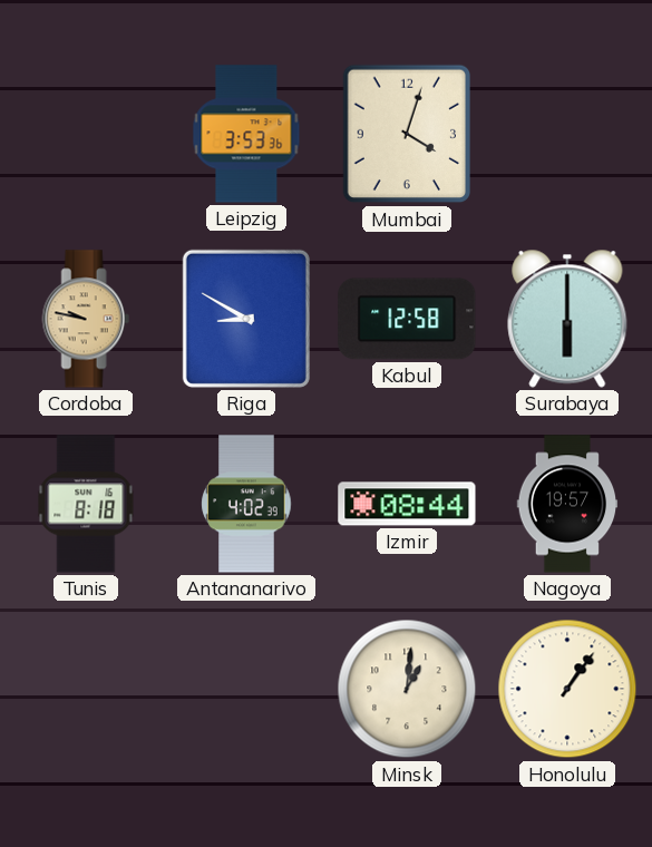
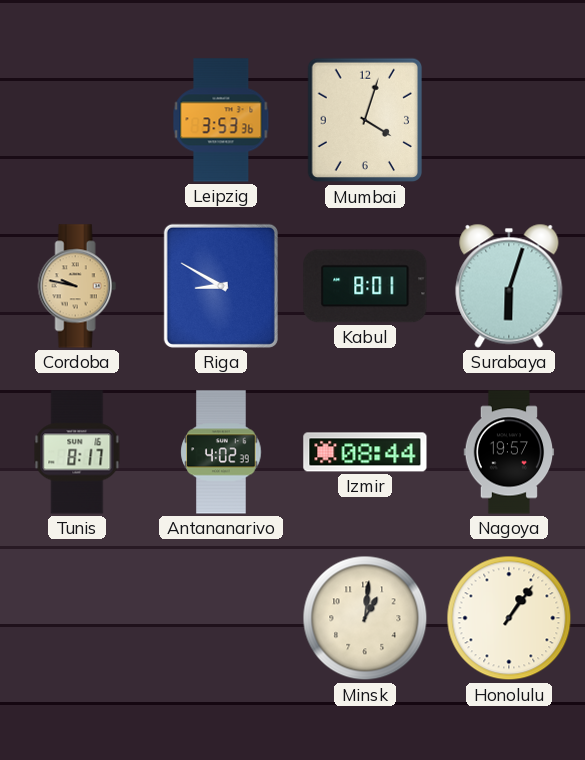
Kabul: 12:58 -> 8:01 (365, 286)
Surabaya: 6:00 -> 6:03 (509, 286)
Tunis: 8:18 -> 8:17 (77, 452)
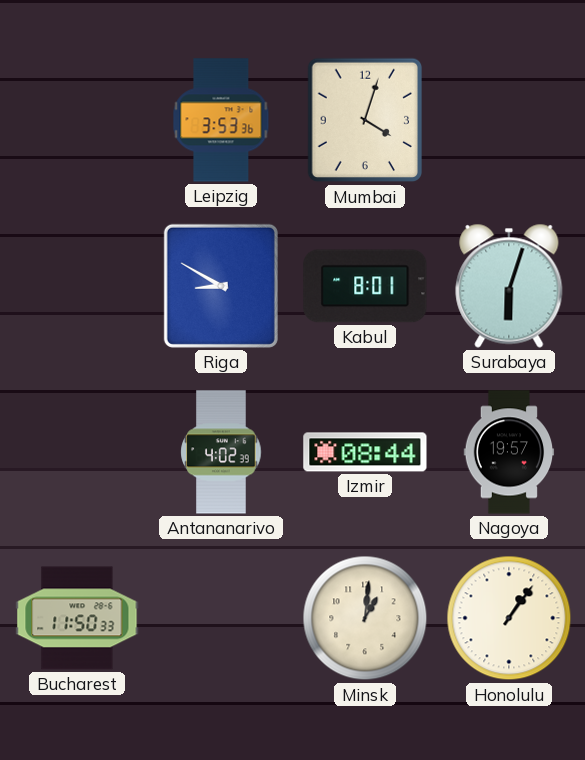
Cordoba: 9:47 -> none (77, 286)
Tunis: 8:17 -> none (77, 452)
Bucharest: none -> 11:50 (77, 618)
